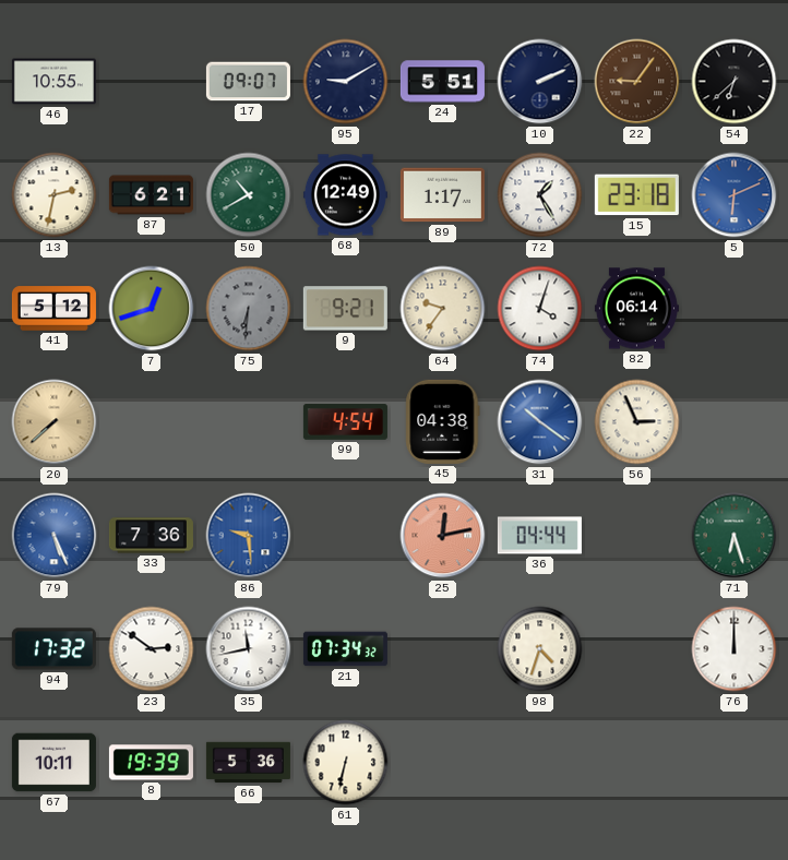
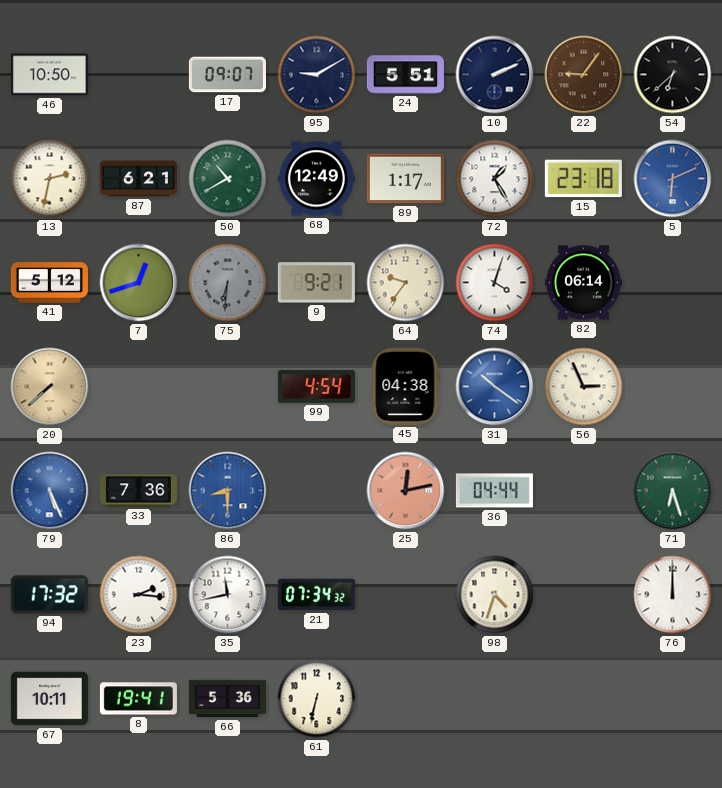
46: 10:55 -> 10:50 (49, 75)
86: 9:29 -> 8:30 (228, 491)
23: 2:51 -> 2:16 (139, 595)
8: 19:39 -> 19:41 (138, 699)
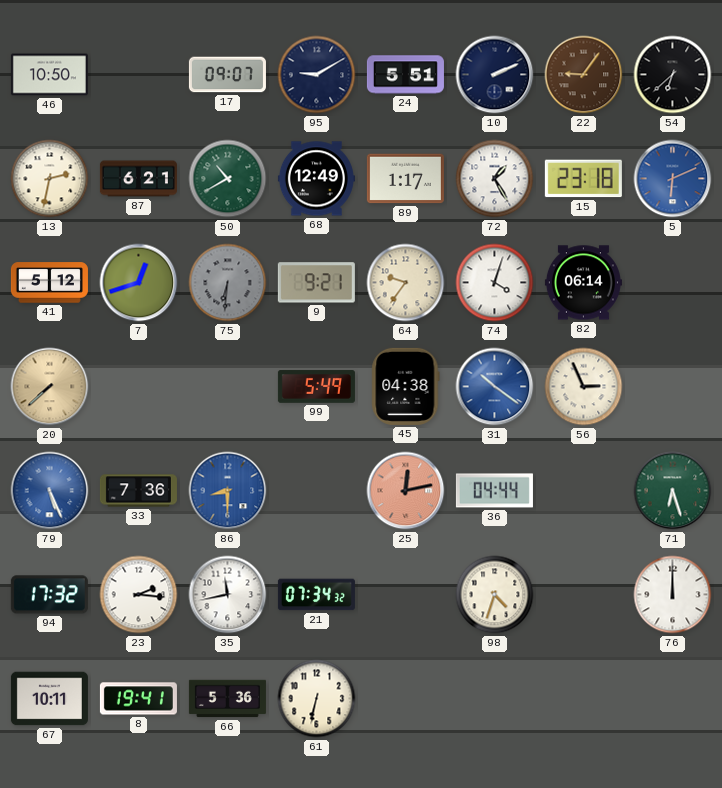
99: 4:54 -> 5:49 (316, 387)
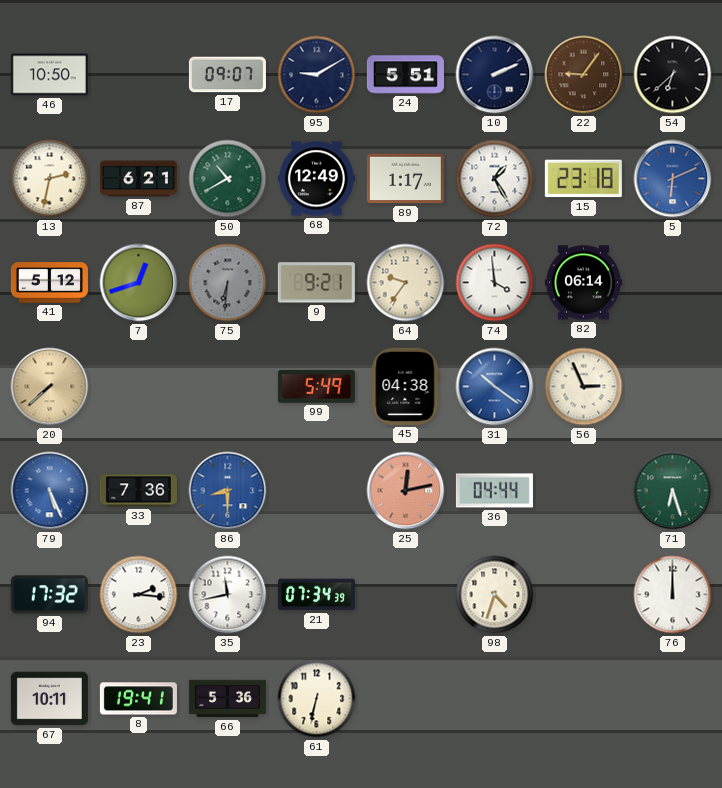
74: 4:03 -> 3:59 (495, 283)
21: 07:34:32 -> 07:34:39 (316, 595)
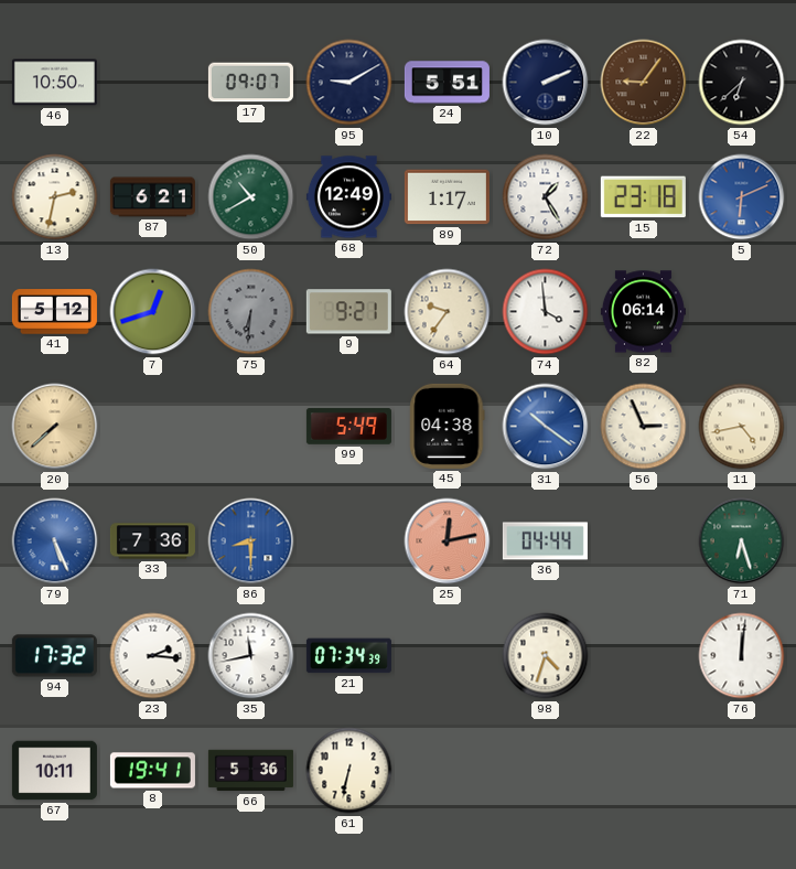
11: none -> 4:43 (742, 427)
76: 12:00 -> 12:01 (742, 656)
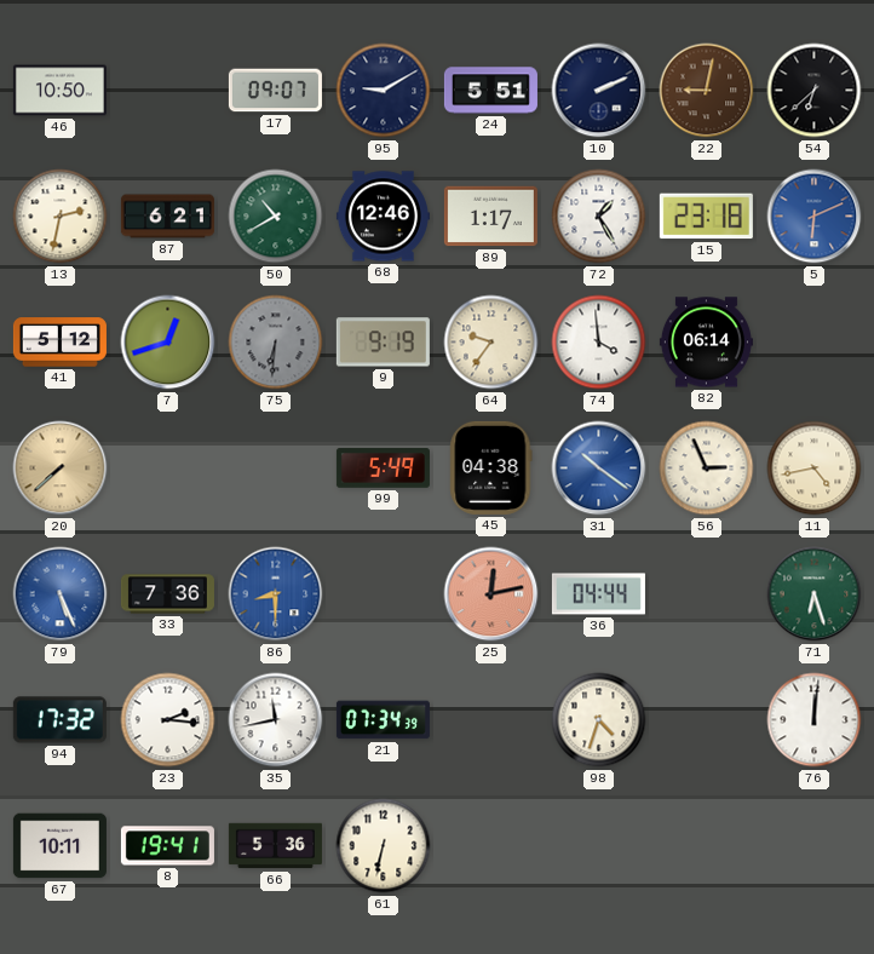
22: 9:06 -> 9:02 (707, 91)
68: 12:49 -> 12:46 (383, 217)
9: 9:21 -> 9:19 (383, 343)
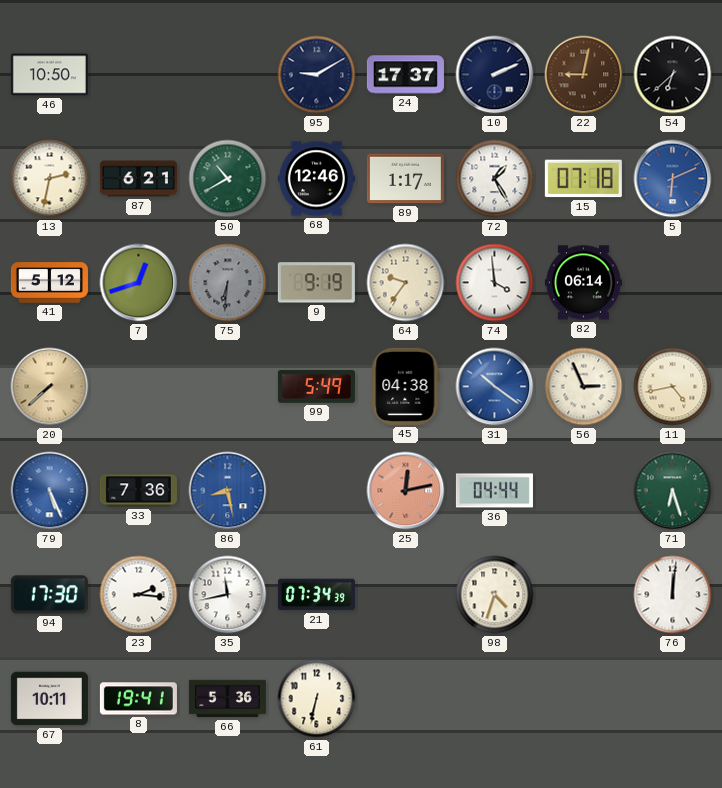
17: 09:07 -> none (275, 91)
24: 5:51 -> 17:37 (405, 75)
15: 23:18 -> 07:18 (583, 179)
86: 8:30 -> 8:28 (228, 491)
94: 17:32 -> 17:30 (49, 595)
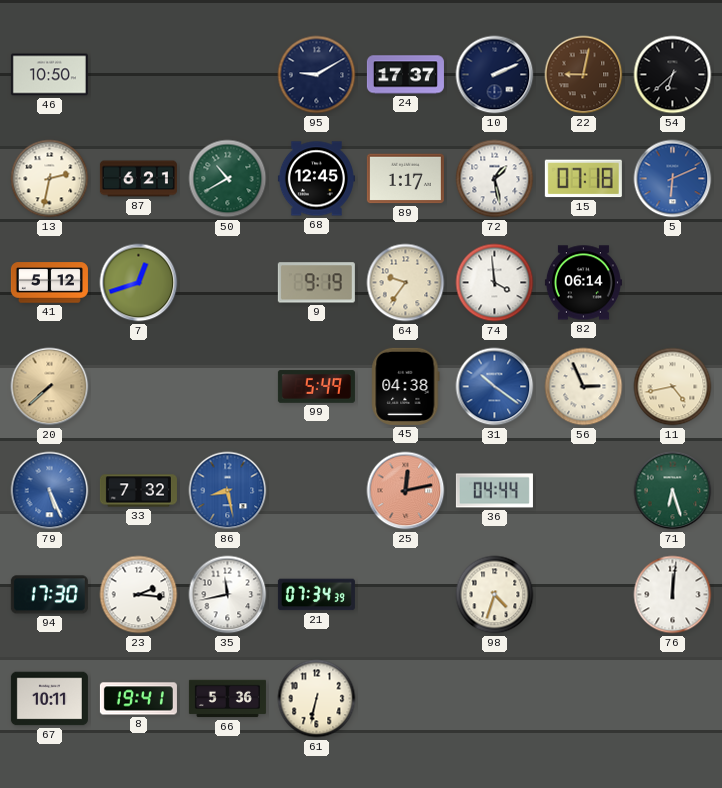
68: 12:46 -> 12:45 (316, 179)
72: 1:25 -> 1:28 (495, 179)
75: 6:31 -> none (228, 283)
33: 7:36 -> 7:32 (138, 491)
